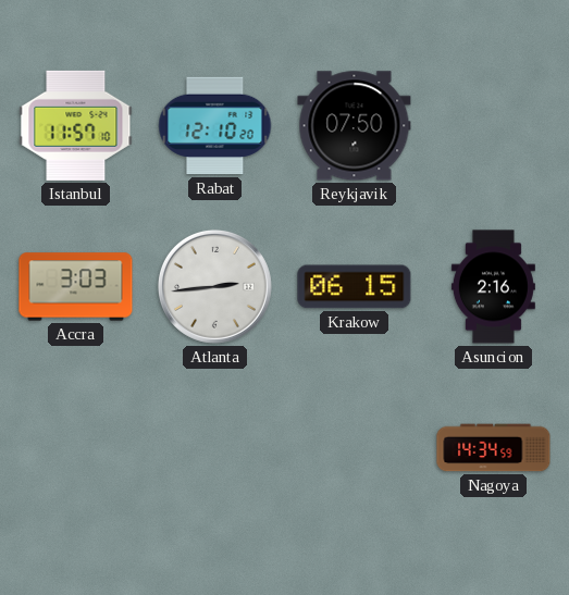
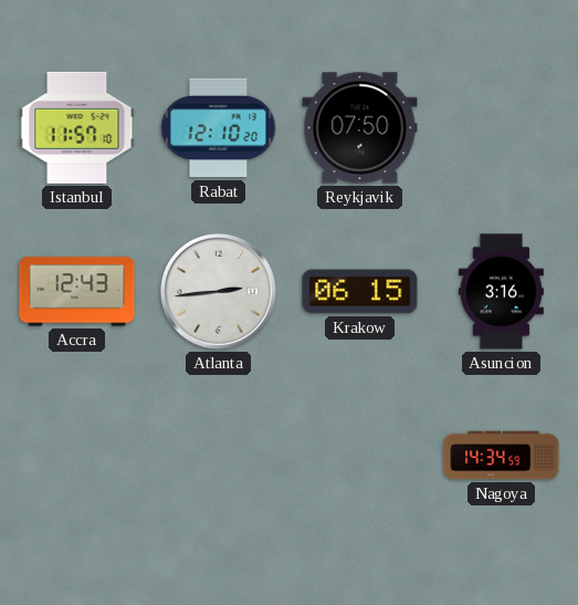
Accra: 3:03 -> 12:43 (77, 292)
Asuncion: 2:16 -> 3:16 (501, 292)
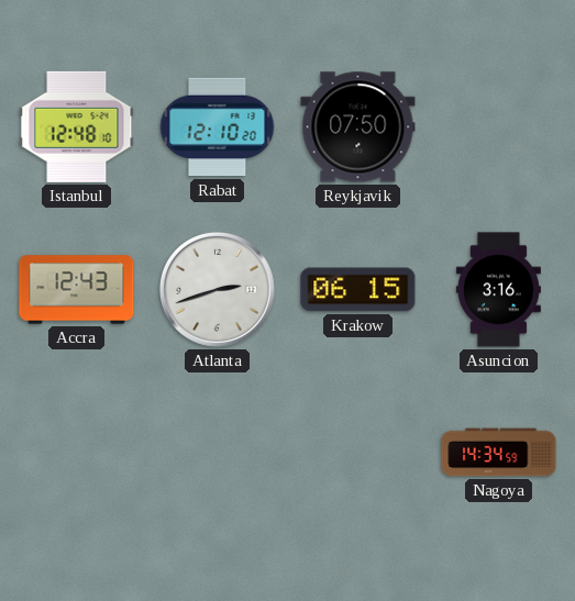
Istanbul: 11:57 -> 12:48 (77, 126)
Atlanta: 2:44 -> 2:42 (217, 289)
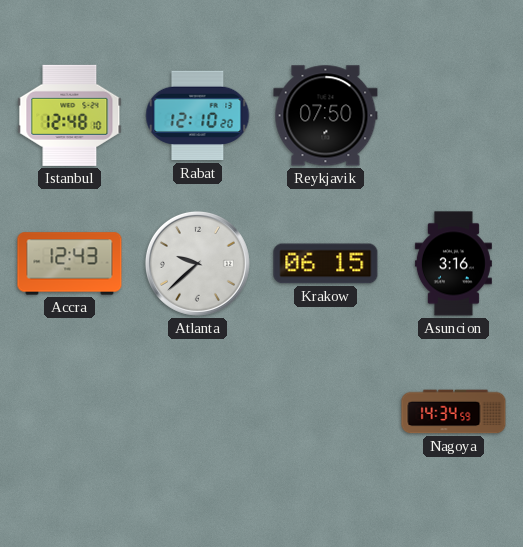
Atlanta: 2:42 -> 9:38 (197, 263)
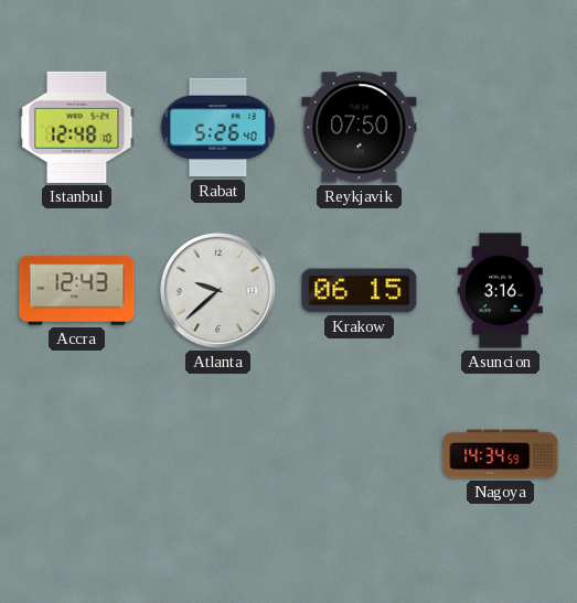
Rabat: 12:10 -> 5:26 (218, 128)
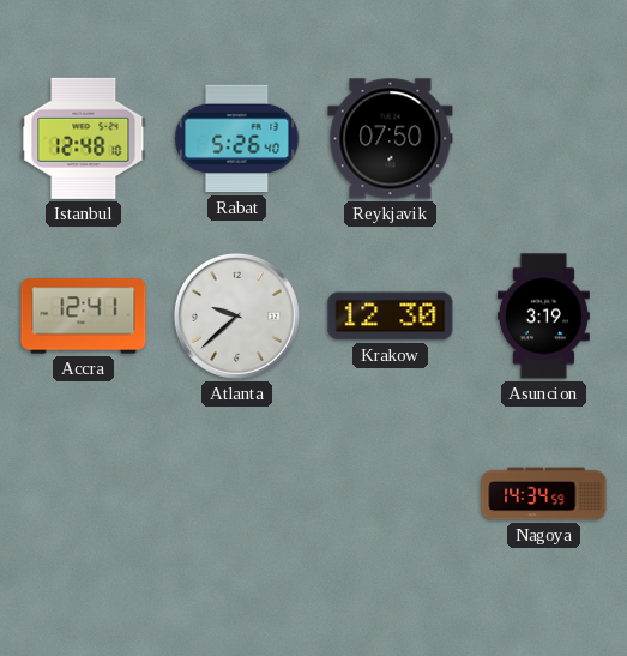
Accra: 12:43 -> 12:41 (84, 317)
Krakow: 06:15 -> 12:30 (391, 317)
Asuncion: 3:16 -> 3:19 (543, 317)
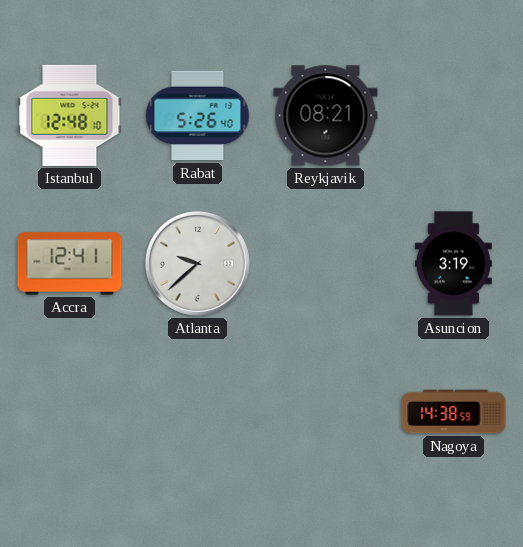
Reykjavik: 07:50 -> 08:21 (326, 116)
Krakow: 12:30 -> none (391, 317)
Nagoya: 14:34 -> 14:38 (454, 412)
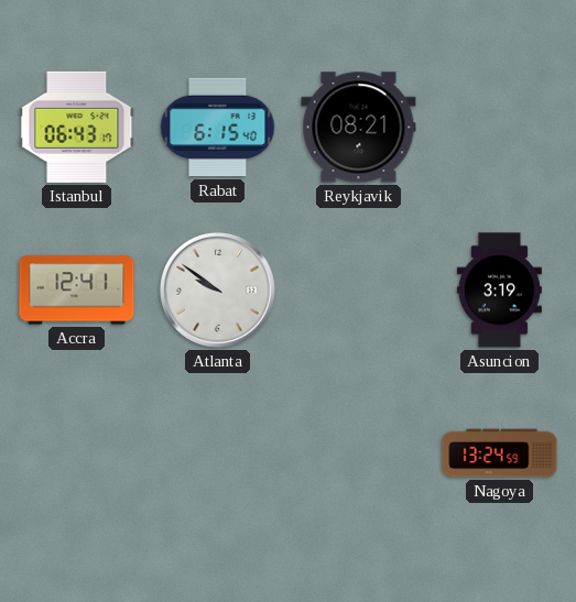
Istanbul: 12:48 -> 06:43 (77, 127)
Rabat: 5:26 -> 6:15 (218, 128)
Atlanta: 9:38 -> 9:51 (217, 289)
Nagoya: 14:38 -> 13:24 (500, 453)
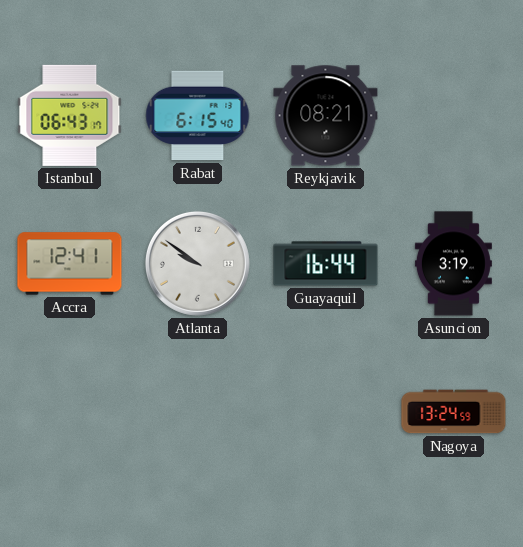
Guayaquil: none -> 16:44 (326, 264)
